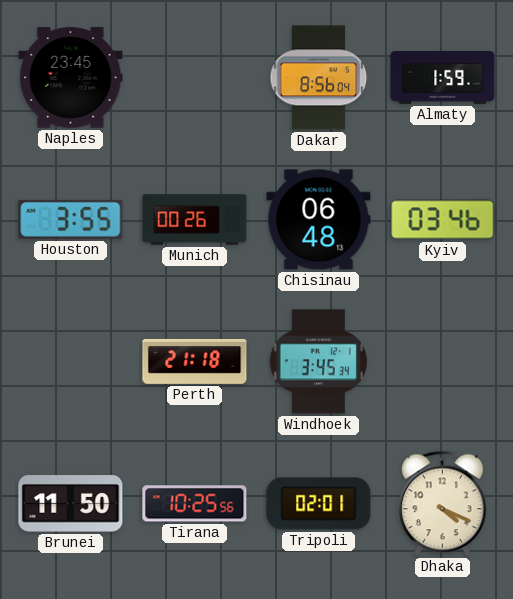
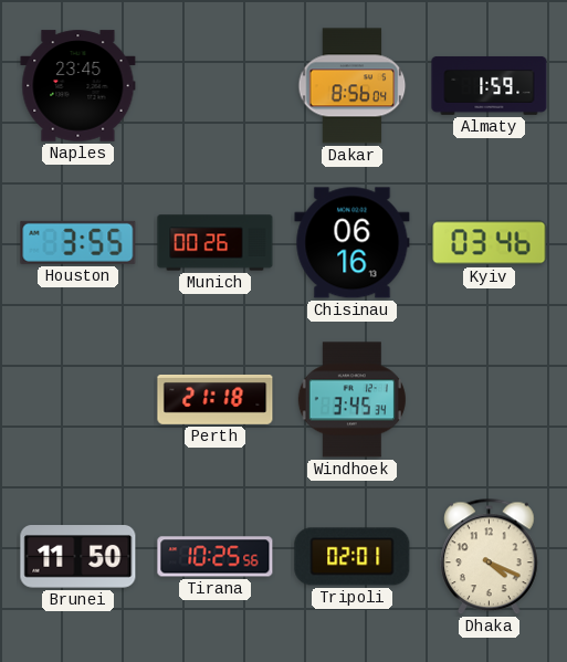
Chisinau: 06:48 -> 06:16 (353, 243)
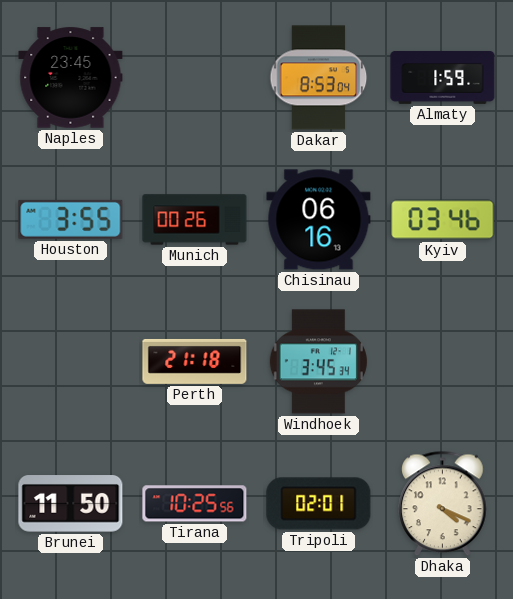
Dakar: 8:56 -> 8:53 (319, 78)
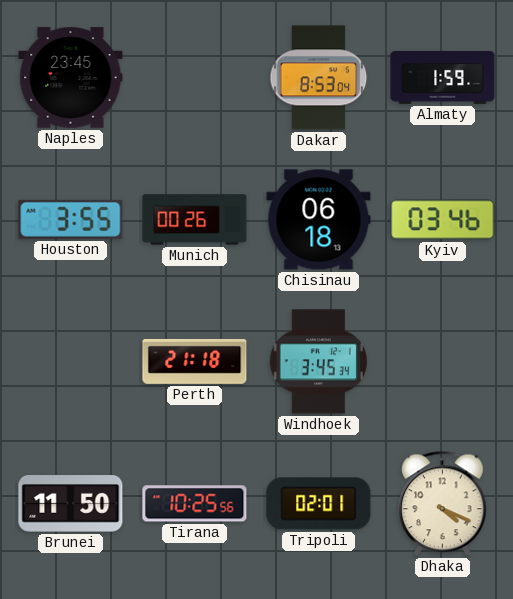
Chisinau: 06:16 -> 06:18 (319, 220)
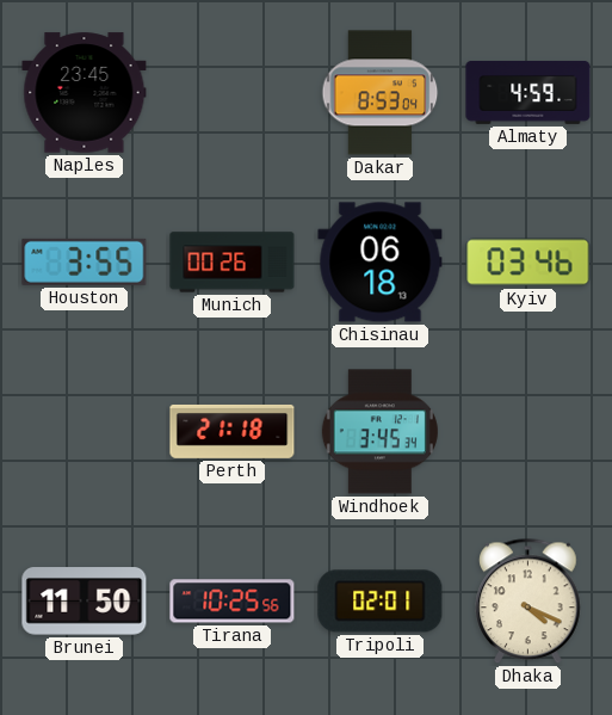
Almaty: 1:59 -> 4:59 (528, 92)
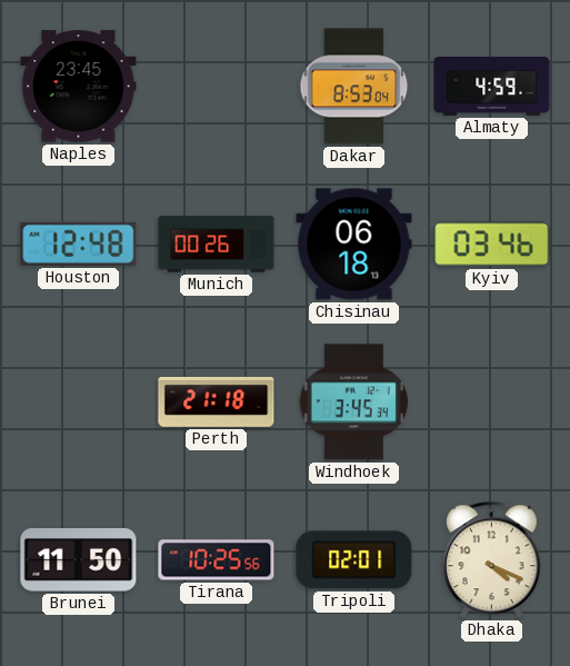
Houston: 3:55 -> 12:48 (79, 243)
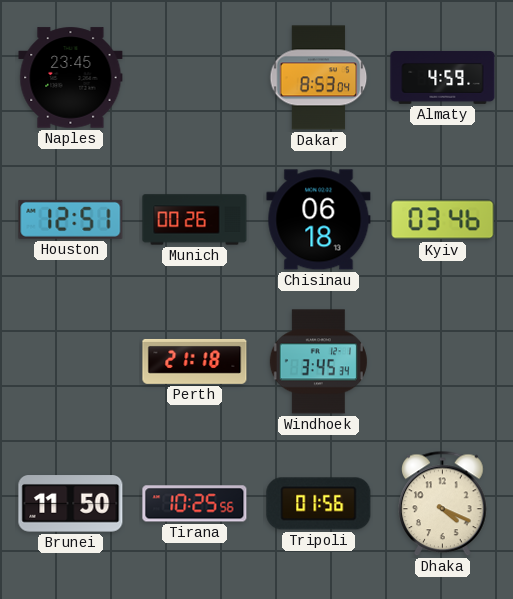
Houston: 12:48 -> 12:51 (71, 219)
Tripoli: 02:01 -> 01:56 (319, 504)
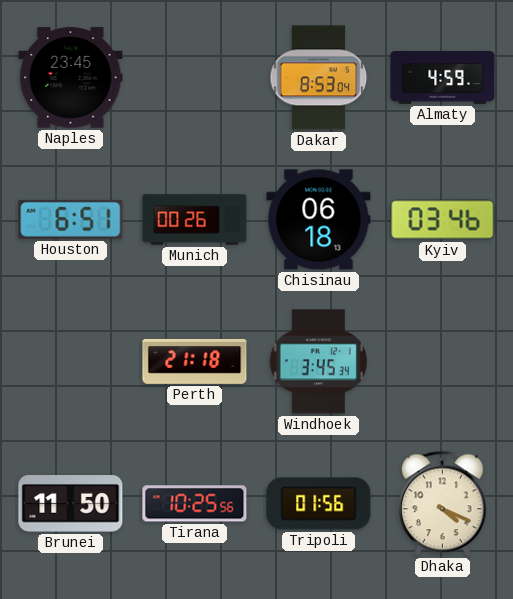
Houston: 12:51 -> 6:51 (71, 219)
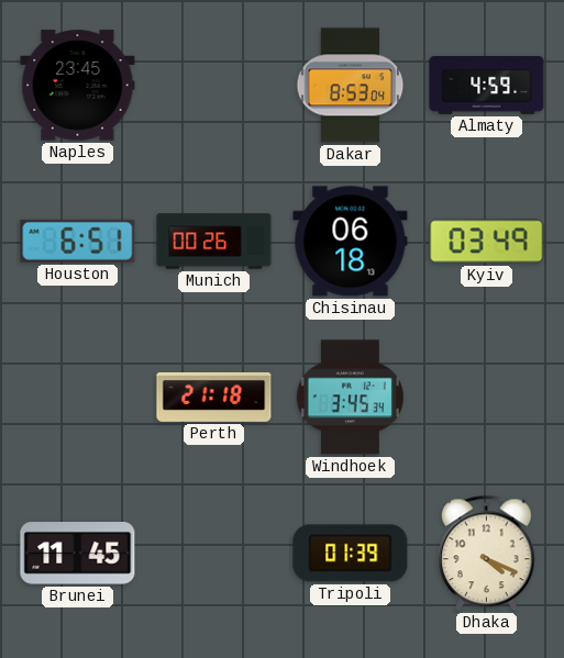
Kyiv: 03:46 -> 03:49 (487, 242)
Brunei: 11:50 -> 11:45 (78, 554)
Tirana: 10:25 -> none (195, 504)
Tripoli: 01:56 -> 01:39 (351, 554)
